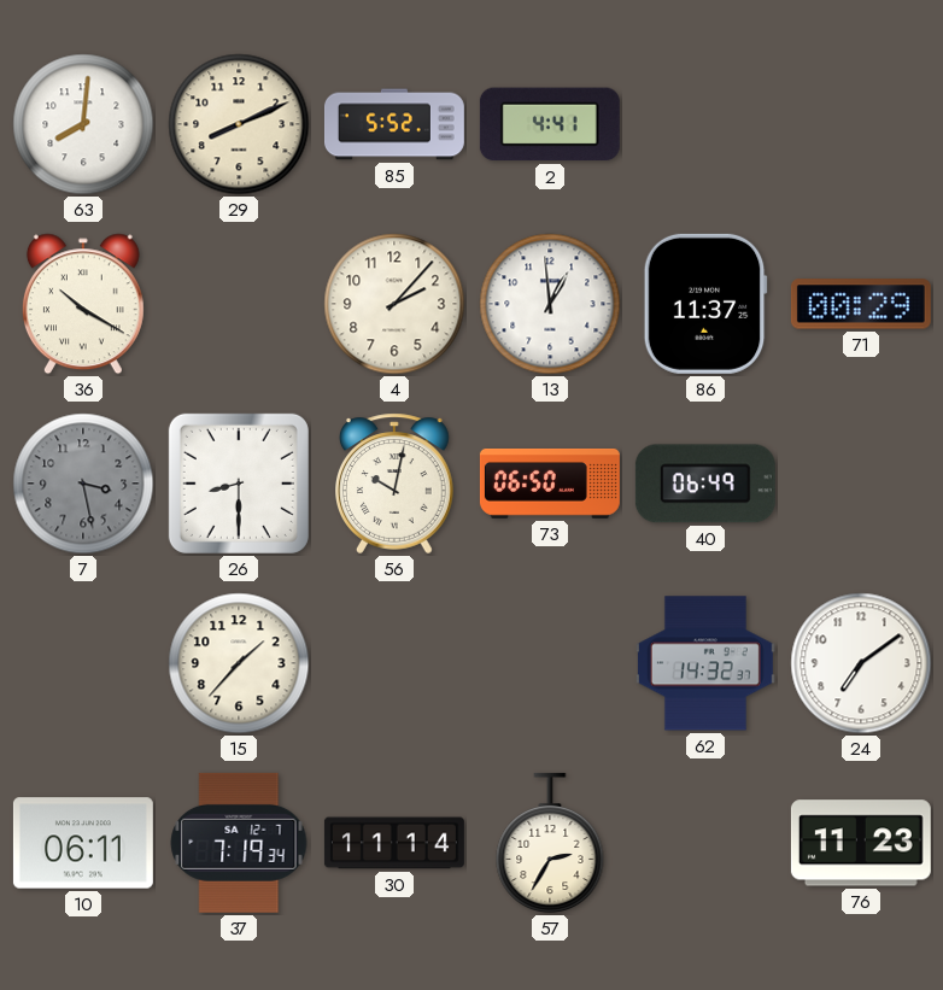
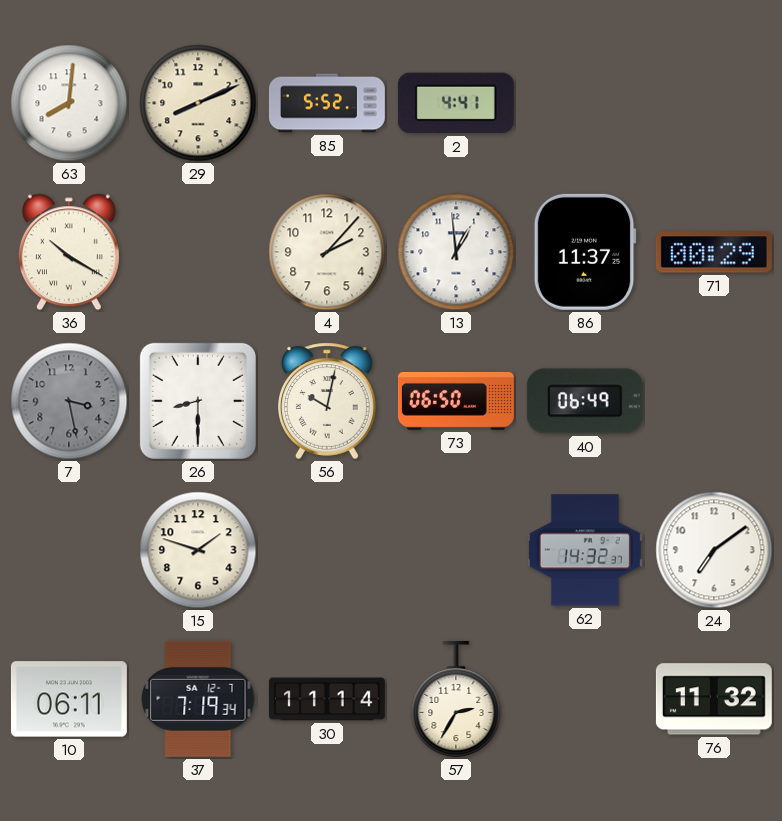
15: 1:37 -> 1:48 (198, 550)
76: 11:23 -> 11:32 (714, 699)
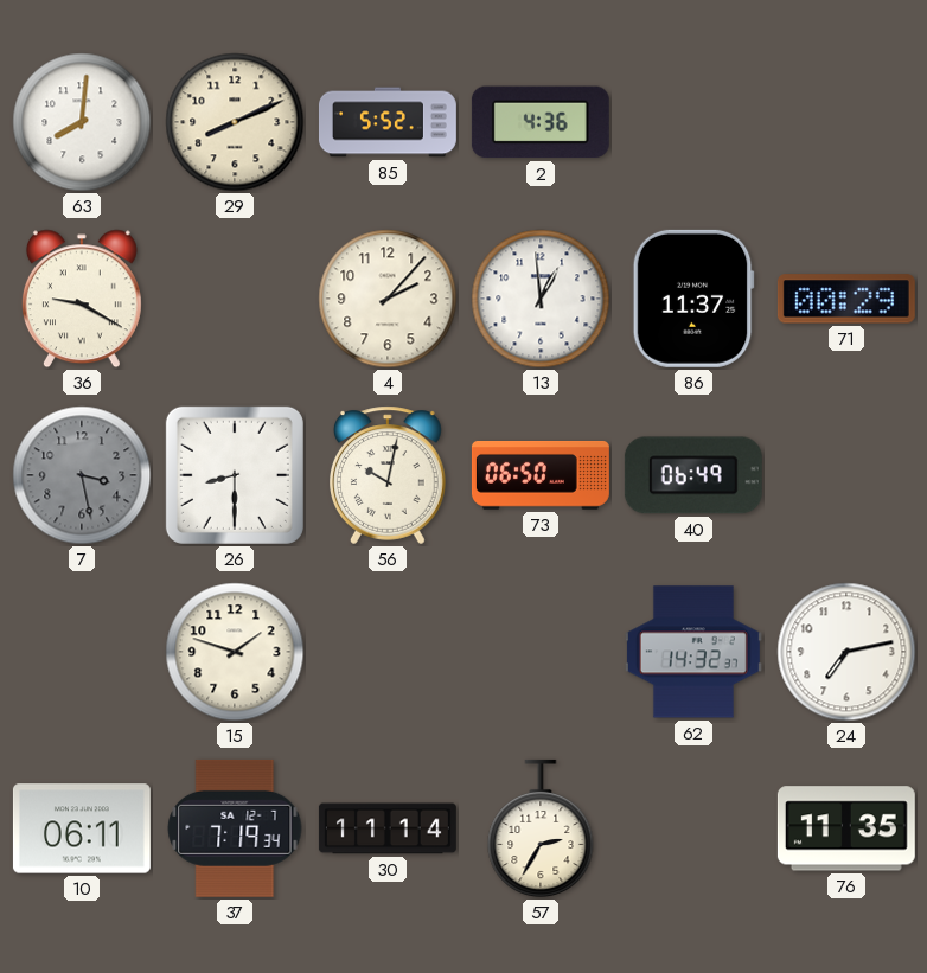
2: 4:41 -> 4:36 (541, 122)
36: 10:20 -> 9:20 (82, 299)
24: 7:09 -> 7:13 (846, 652)
76: 11:32 -> 11:35 (846, 828)
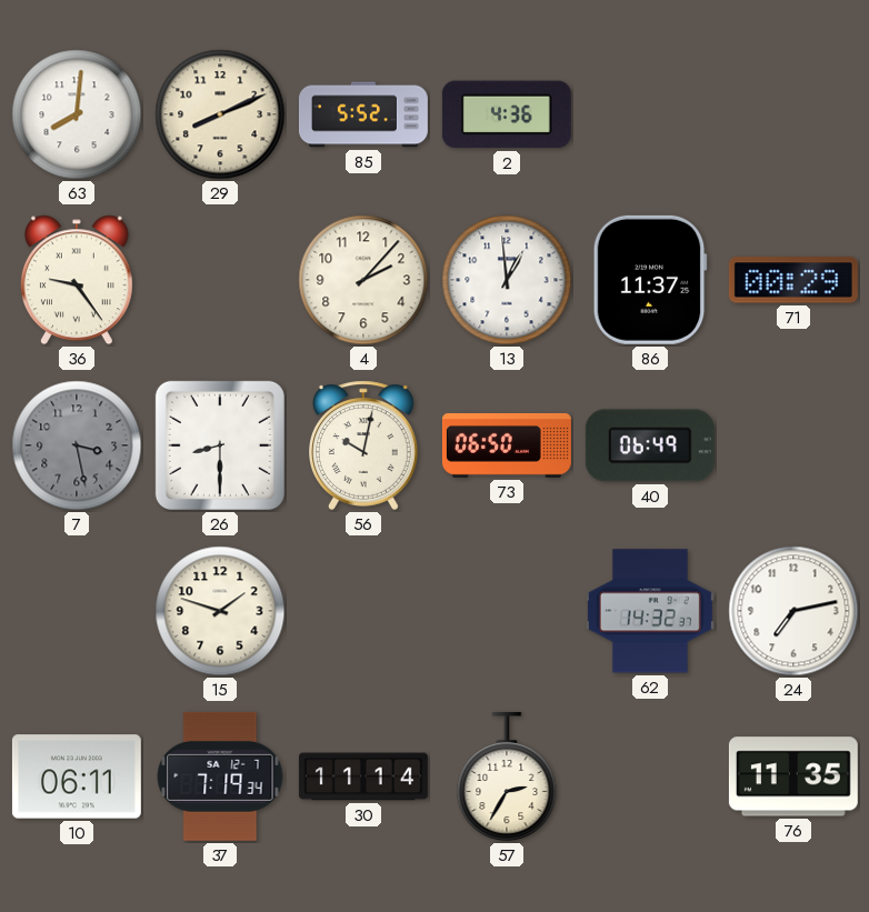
36: 9:20 -> 9:24 (77, 280)
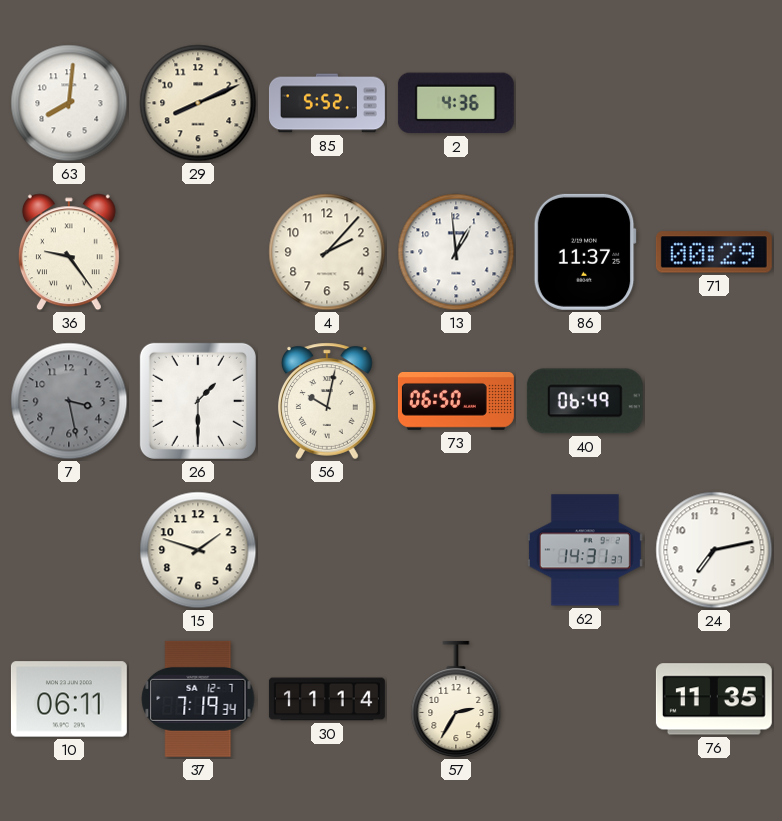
26: 8:30 -> 1:30 (198, 401)
62: 14:32 -> 14:31 (585, 550)
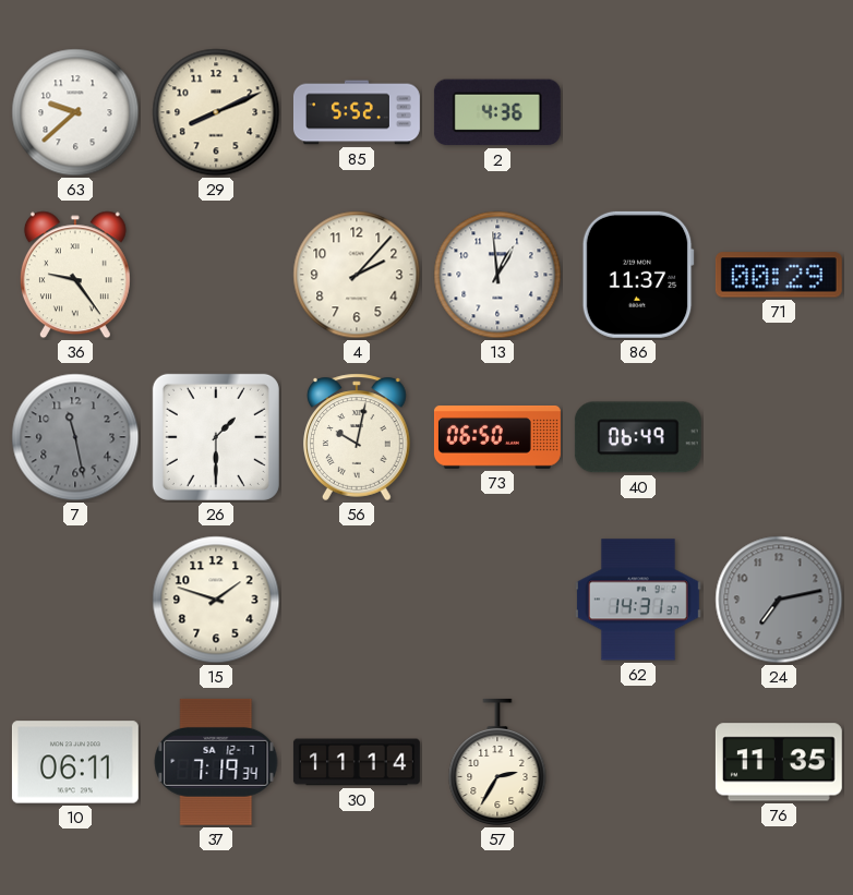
63: 8:01 -> 9:38 (75, 112)
7: 3:28 -> 11:28 (75, 437)
24 dial: white -> grey (779, 600)
